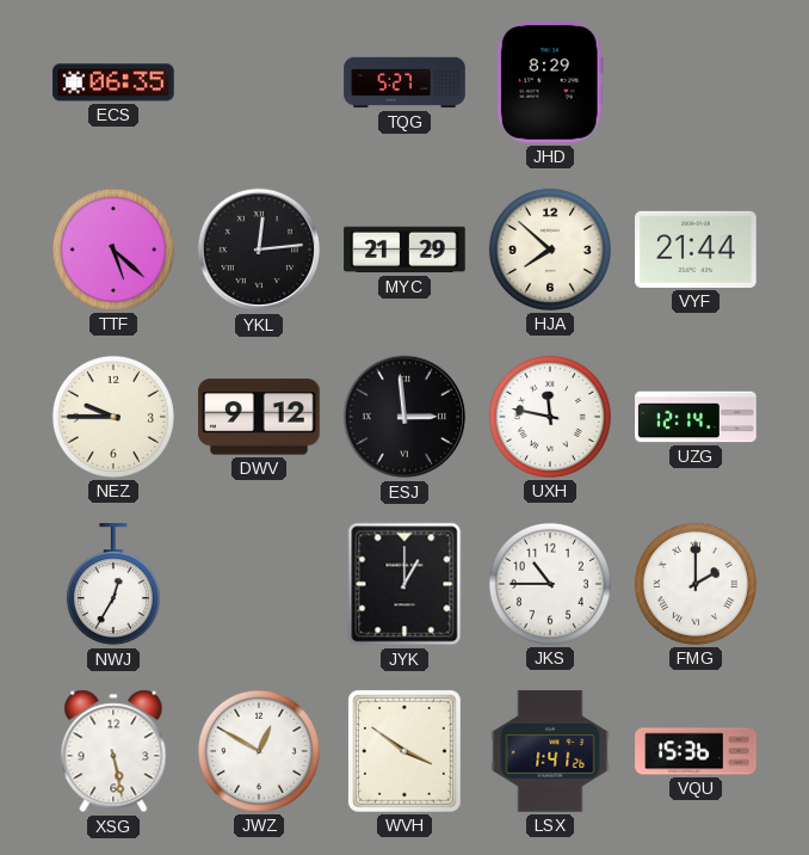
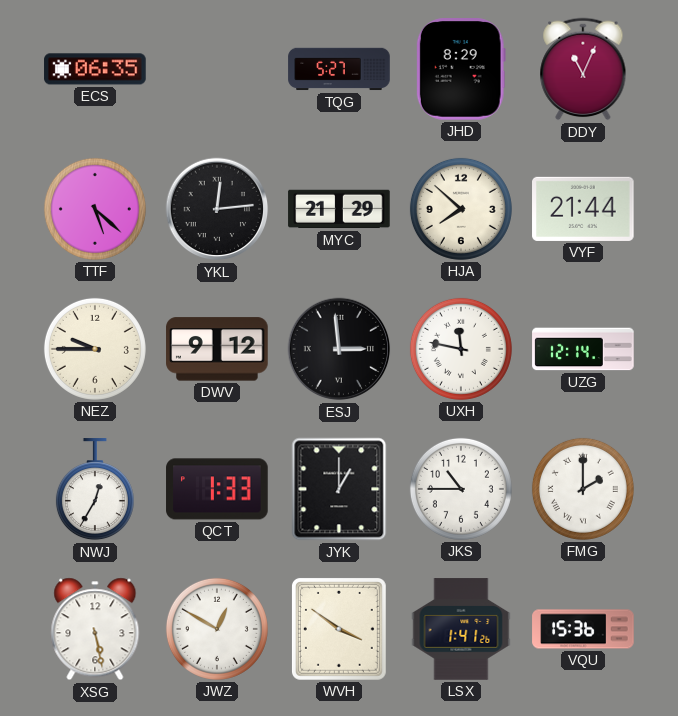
DDY: none -> 11:04 (583, 69)
QCT: none -> 1:33 (217, 489)
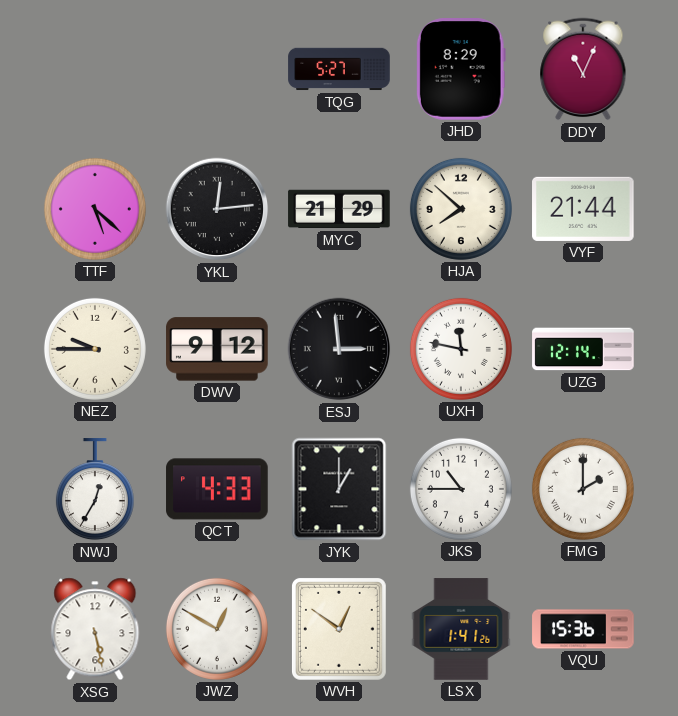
ECS: 06:35 -> none (95, 69)
QCT: 1:33 -> 4:33 (217, 489)
WVH: 3:51 -> 12:51 (339, 629)
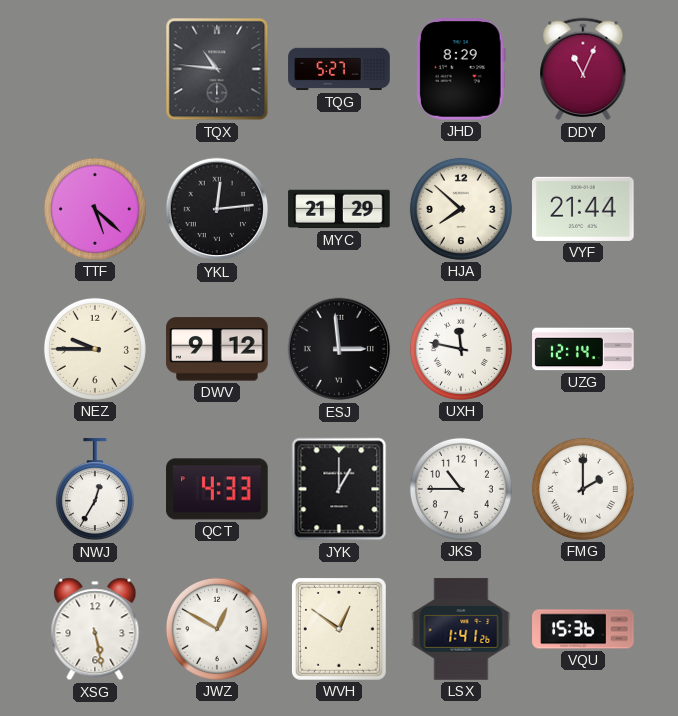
TQX: none -> 10:46 (217, 69)
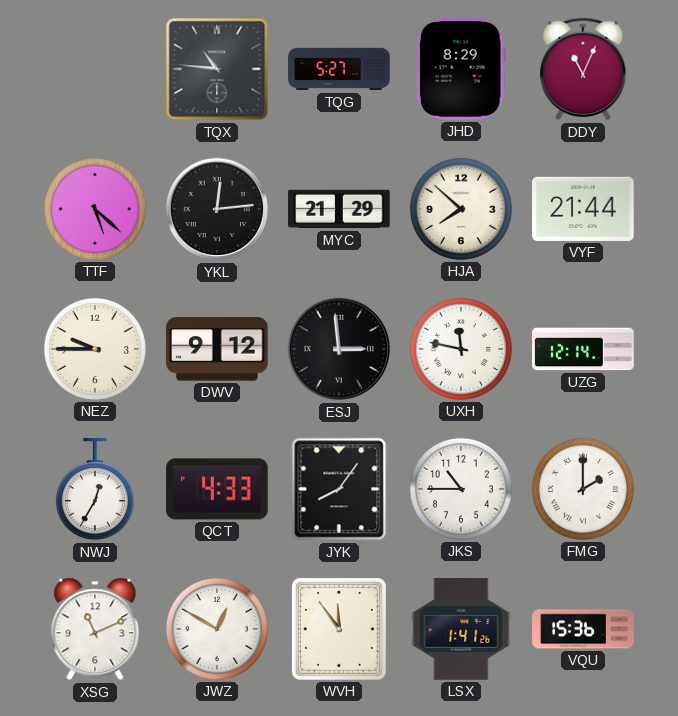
JYK: 1:00 -> 8:06 (339, 489)
XSG: 5:28 -> 11:11 (95, 629)
WVH: 12:51 -> 11:54 (339, 629)
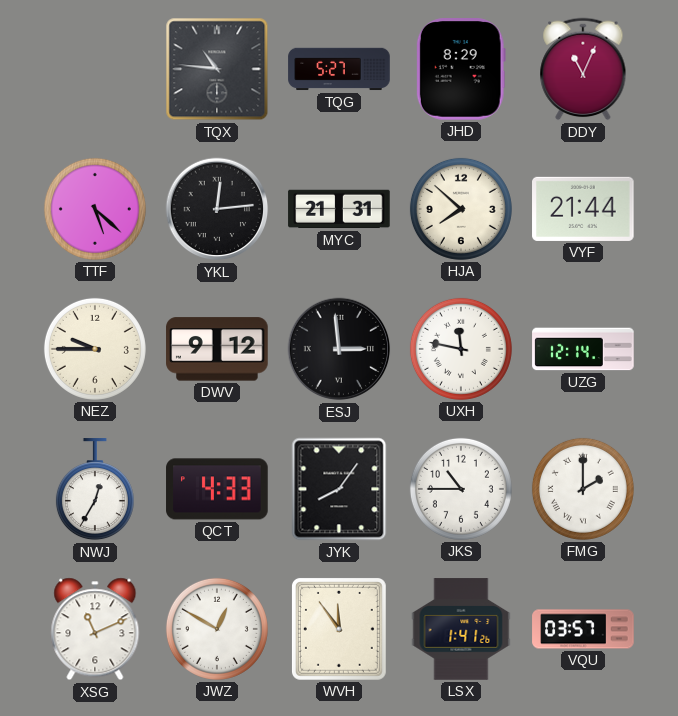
MYC: 21:29 -> 21:31 (339, 209)
VQU: 15:36 -> 03:57 (583, 629)
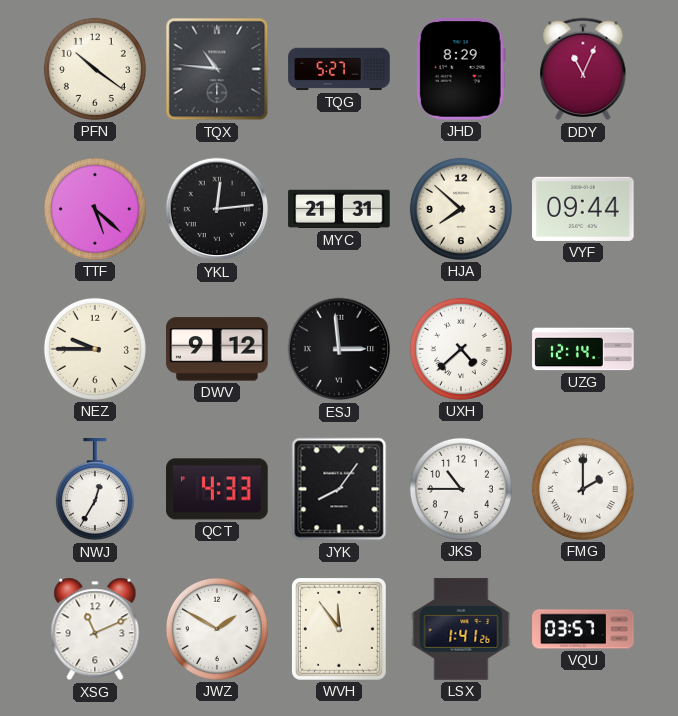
PFN: none -> 10:21 (95, 69)
VYF: 21:44 -> 09:44 (583, 209)
UXH: 11:47 -> 4:38 (461, 349)
JWZ: 12:50 -> 1:50 (217, 629)
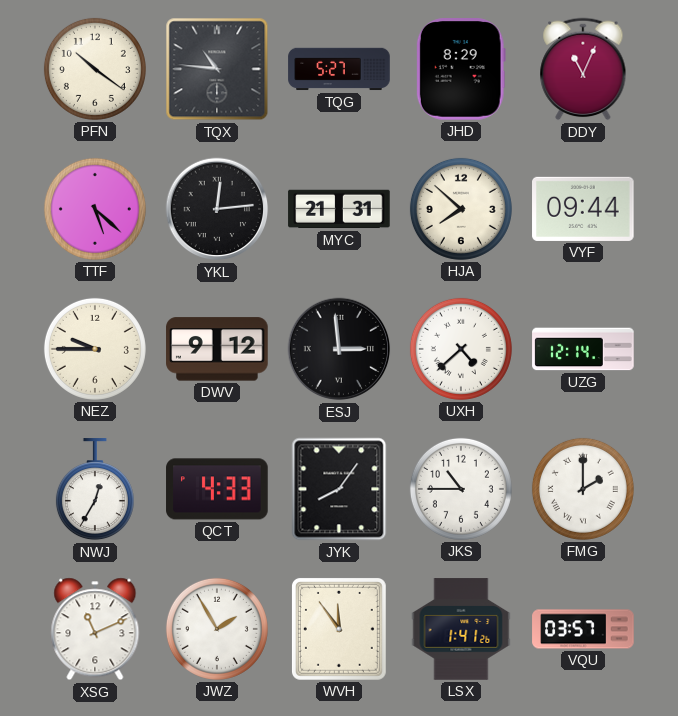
JWZ: 1:50 -> 1:55 (217, 629)
